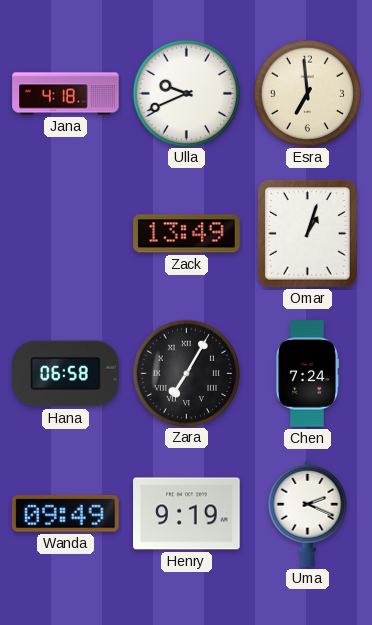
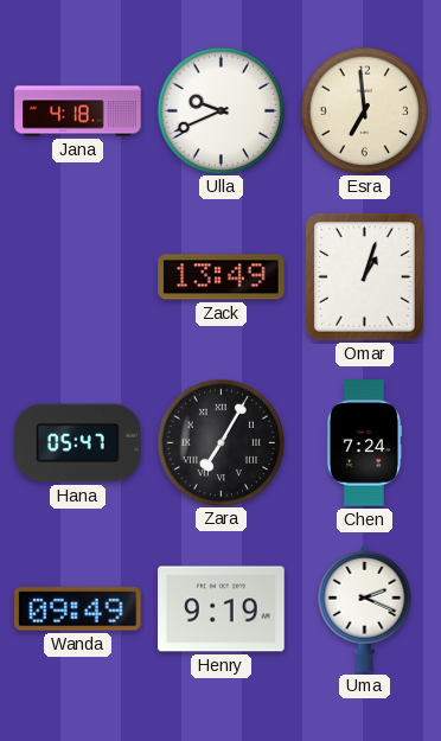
Hana: 06:58 -> 05:47 (78, 443)
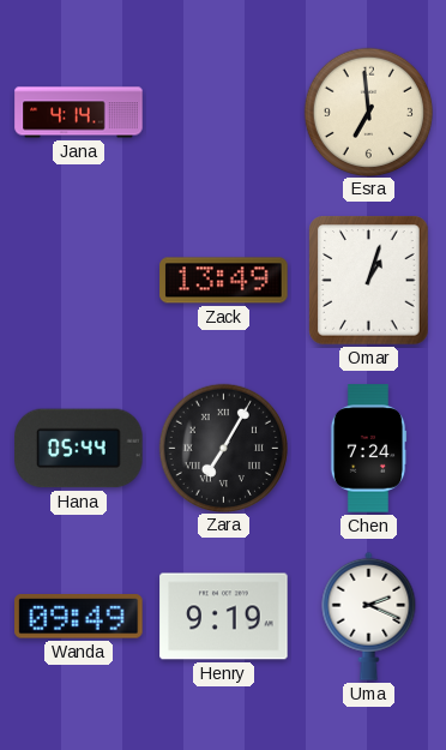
Jana: 4:18 -> 4:14 (79, 113)
Ulla: 9:41 -> none (220, 110)
Hana: 05:47 -> 05:44 (79, 449)
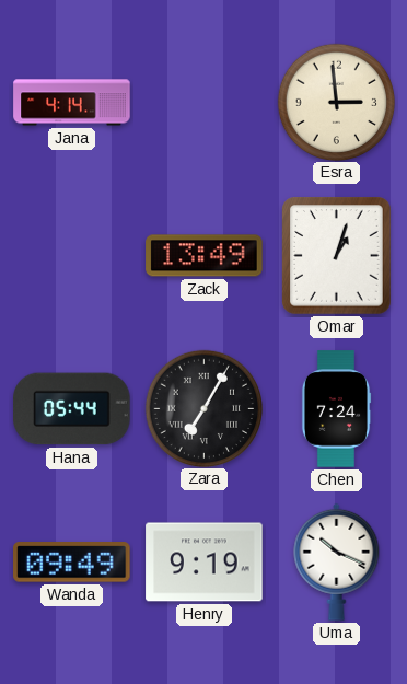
Esra: 6:59 -> 2:59 (336, 102)
Uma: 2:19 -> 10:19 (337, 561)
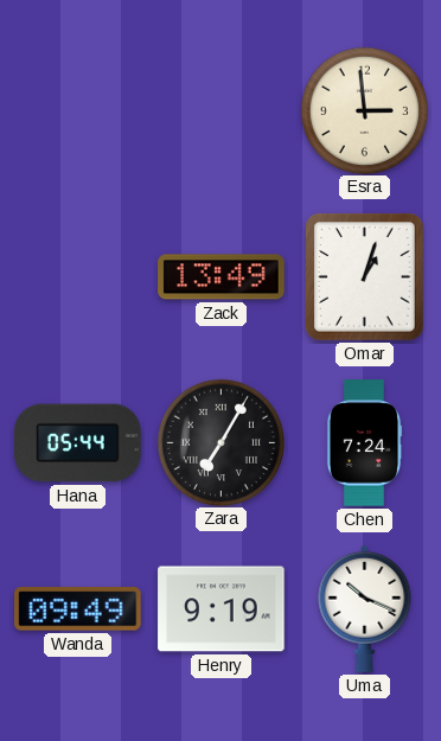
Jana: 4:14 -> none (72, 103)
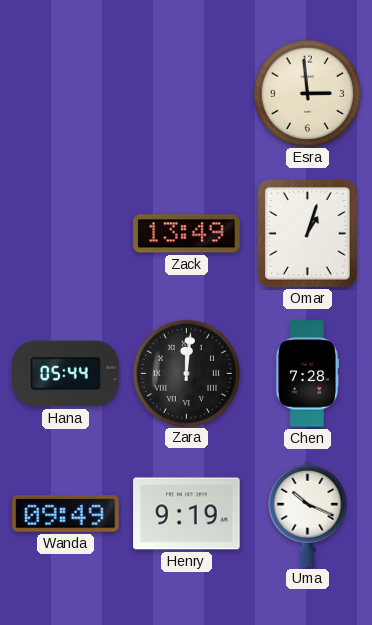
Zara: 7:05 -> 12:01 (186, 373)
Chen: 7:24 -> 7:28 (307, 374)
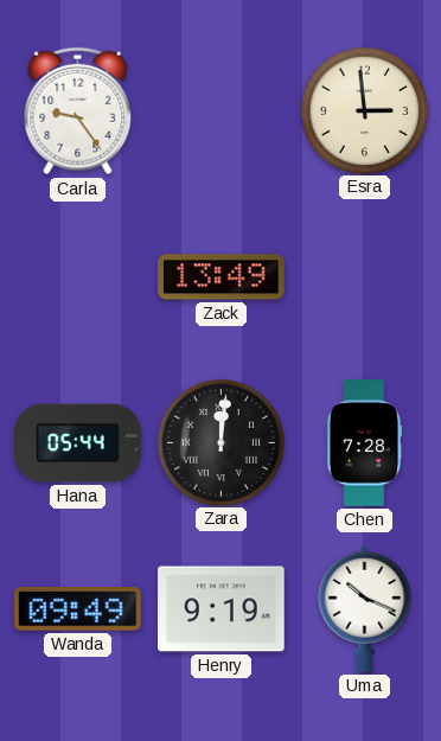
Carla: none -> 9:24 (78, 111)
Omar: 1:03 -> none (308, 234)
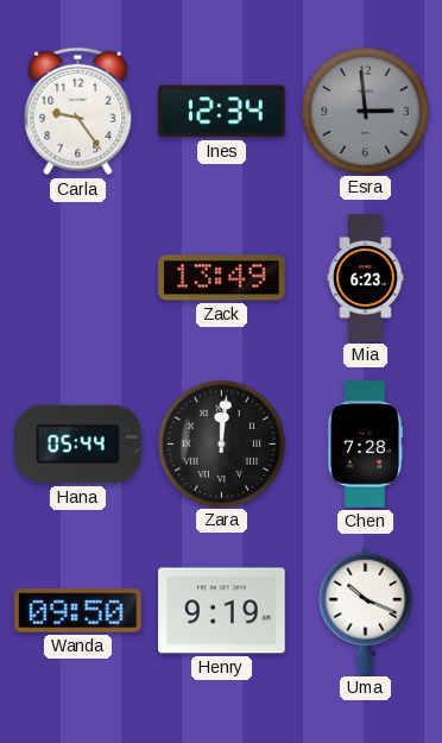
Ines: none -> 12:34 (222, 112)
Esra dial: cream -> grey (365, 111)
Mia: none -> 6:23 (366, 278)
Wanda: 09:49 -> 09:50 (78, 611)
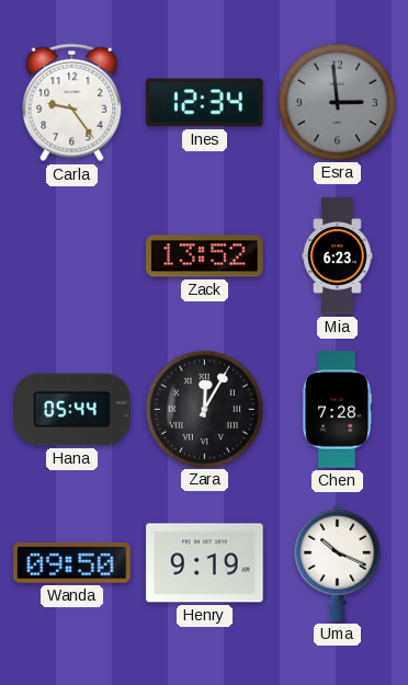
Zack: 13:49 -> 13:52 (205, 256)
Zara: 12:01 -> 12:05 (204, 409)
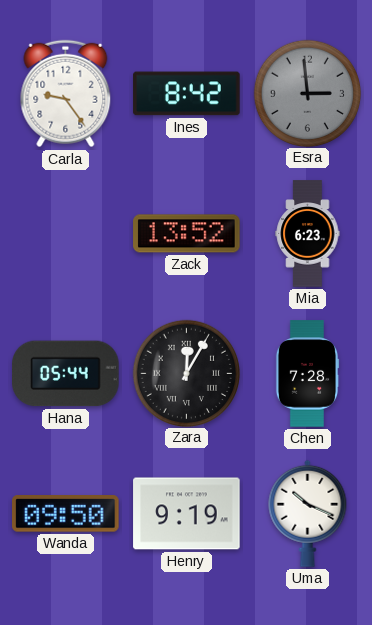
Ines: 12:34 -> 8:42 (187, 94)
